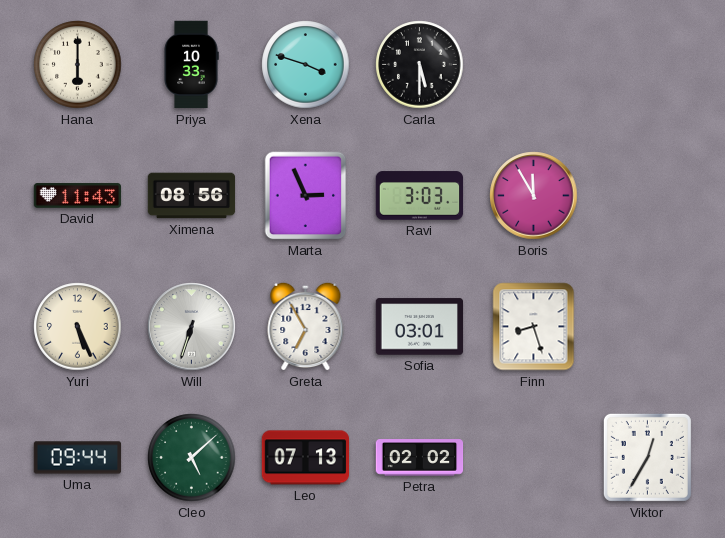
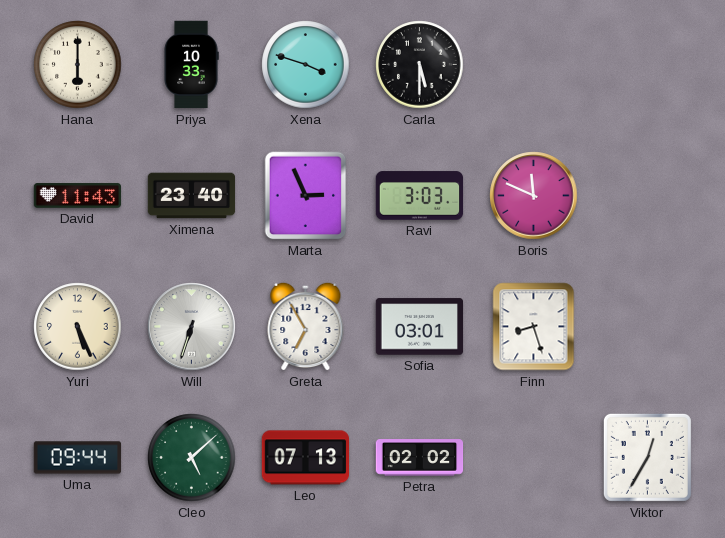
Ximena: 08:56 -> 23:40 (192, 196)
Boris: 11:55 -> 11:49 (534, 196)
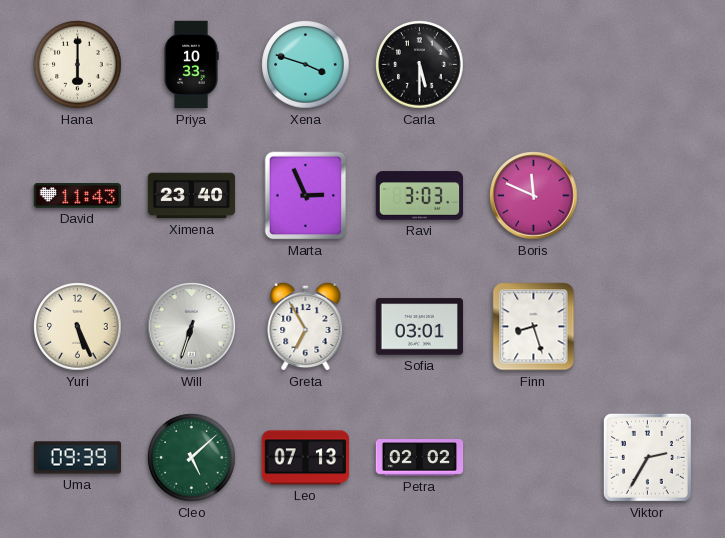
Uma: 09:44 -> 09:39 (78, 458)
Viktor: 12:35 -> 2:35 (647, 457)
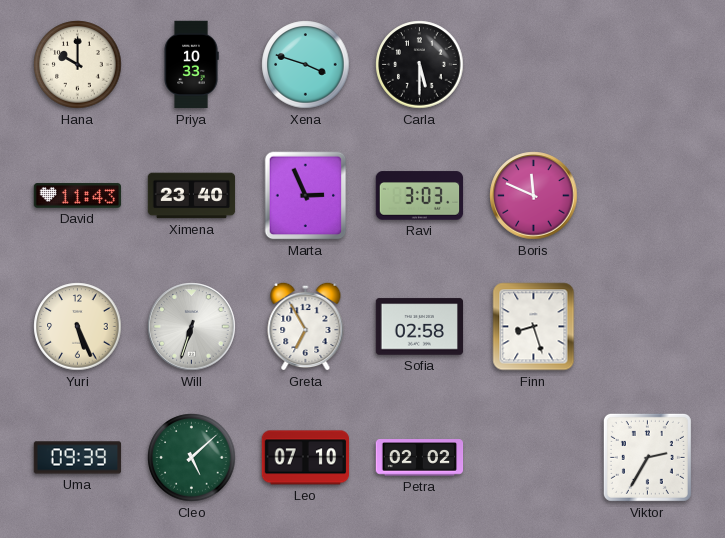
Hana: 6:00 -> 10:00 (78, 65)
Sofia: 03:01 -> 02:58 (420, 327)
Leo: 07:13 -> 07:10 (306, 458)
